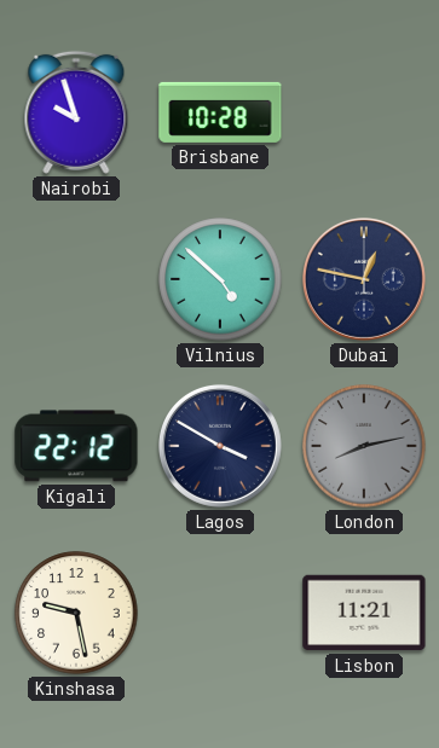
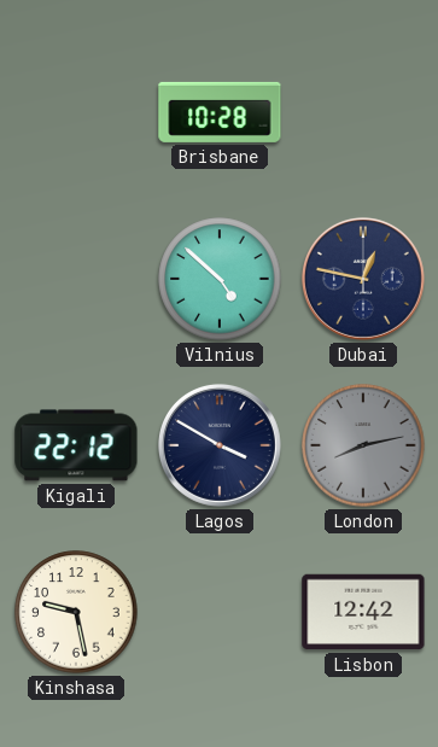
Nairobi: 9:57 -> none (76, 112)
Lisbon: 11:21 -> 12:42 (363, 612)
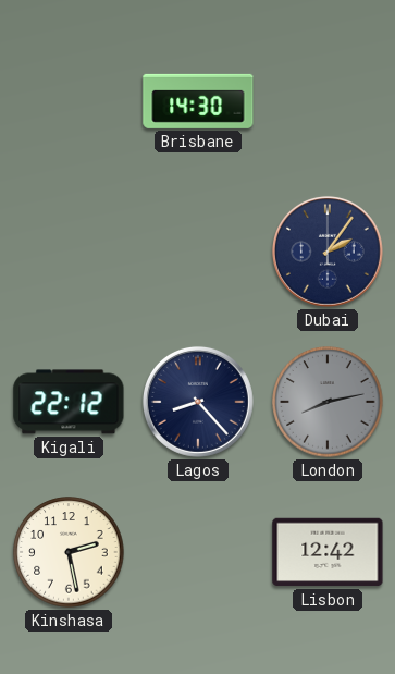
Brisbane: 10:28 -> 14:30 (198, 101)
Vilnius: 4:52 -> none (220, 279)
Dubai: 12:47 -> 2:06 (328, 252)
Lagos: 3:50 -> 8:23 (198, 402)
Kinshasa: 9:28 -> 2:28 (69, 552)
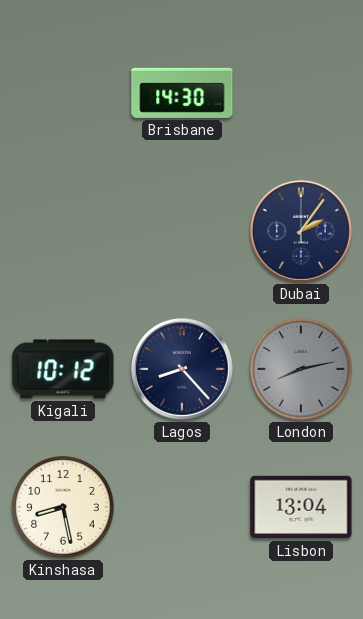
Kigali: 22:12 -> 10:12 (63, 369)
Kinshasa: 2:28 -> 8:28 (63, 507)
Lisbon: 12:42 -> 13:04 (301, 507)
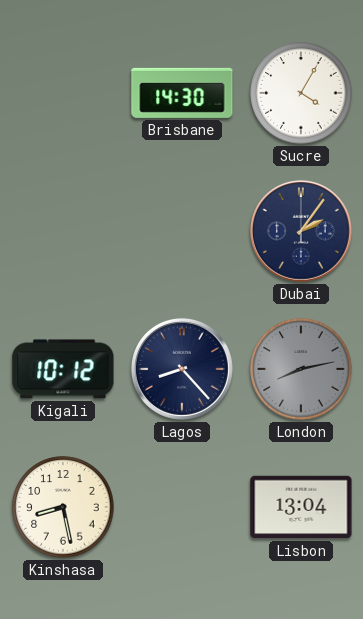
Sucre: none -> 4:05 (301, 93)
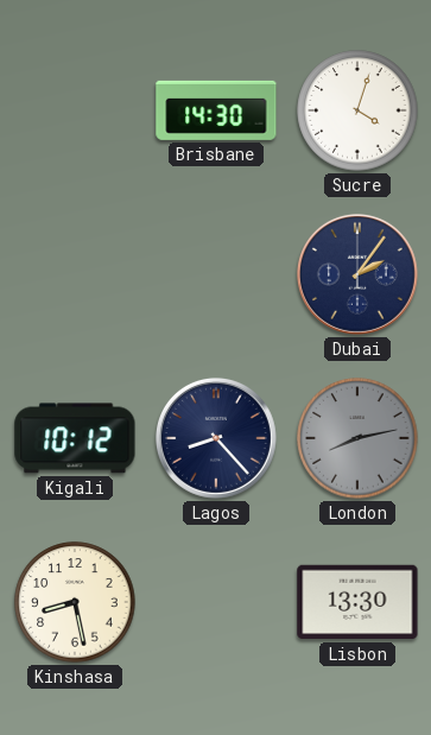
Sucre: 4:05 -> 4:03 (357, 110)
Lisbon: 13:04 -> 13:30 (357, 602)
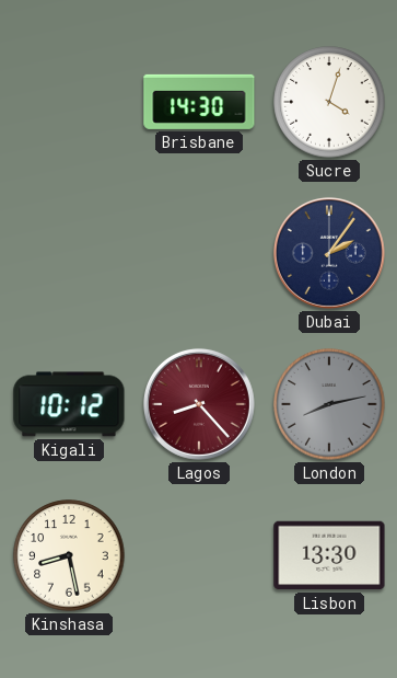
Lagos dial: navy -> burgundy (199, 404)
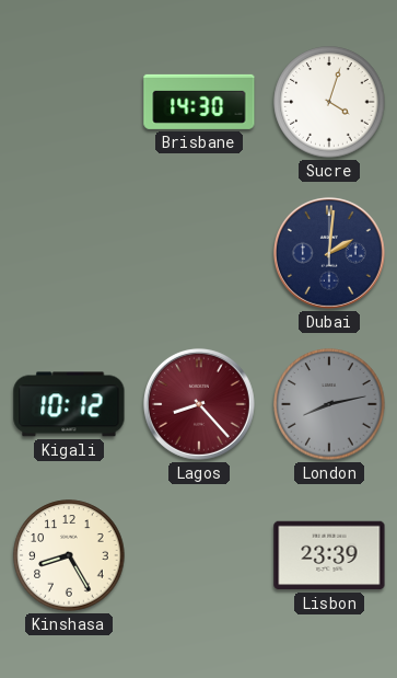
Dubai: 2:06 -> 2:01 (329, 253)
Kinshasa: 8:28 -> 8:25 (69, 555)
Lisbon: 13:30 -> 23:39 (329, 555)
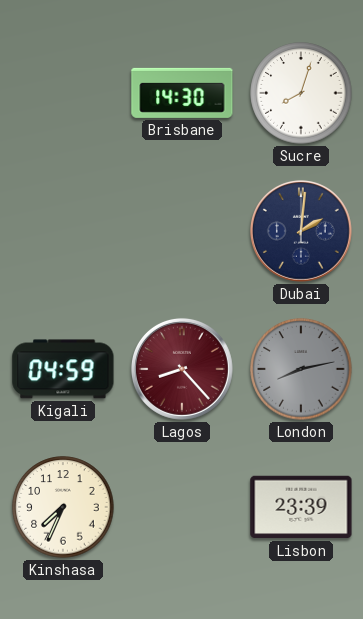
Sucre: 4:03 -> 8:03 (301, 93)
Kigali: 10:12 -> 04:59 (63, 369)
Kinshasa: 8:25 -> 7:34 (63, 507)
